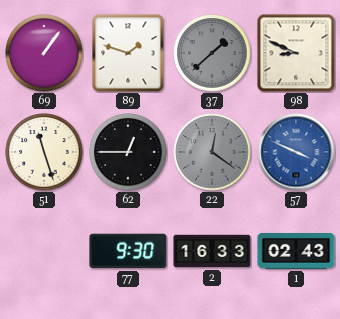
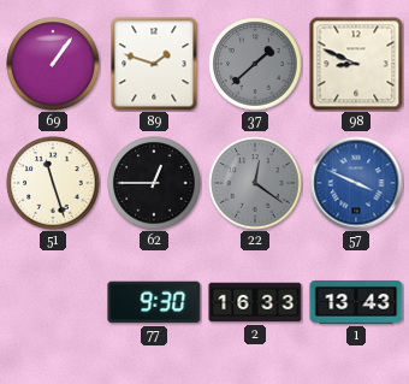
1: 02:43 -> 13:43 (356, 302)
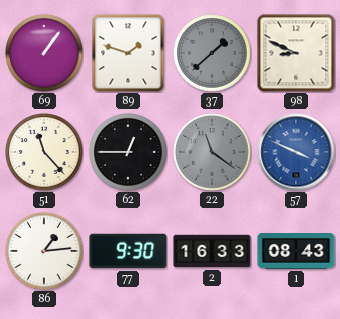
51: 11:27 -> 11:23 (44, 152)
22: 12:21 -> 11:21 (212, 152)
86: none -> 1:14 (44, 251)
1: 13:43 -> 08:43 (296, 251)
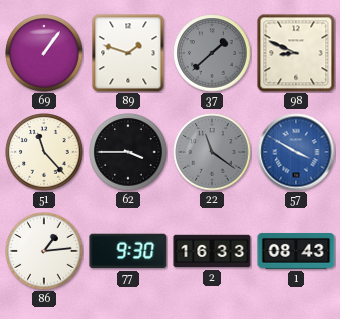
62: 12:45 -> 3:45 (128, 152)
57: 3:49 -> 3:50 (296, 152)
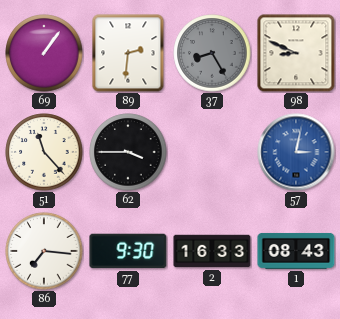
89: 1:48 -> 2:31 (128, 53)
37: 1:38 -> 8:25 (212, 53)
22: 11:21 -> none (212, 152)
57: 3:50 -> 3:02 (296, 152)
86: 1:14 -> 7:16 (44, 251)
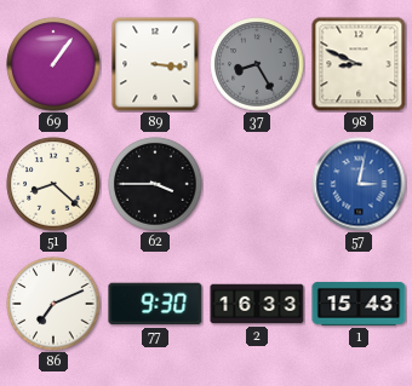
89: 2:31 -> 3:16 (155, 64)
51: 11:23 -> 8:22 (53, 184)
86: 7:16 -> 7:11 (53, 304)
1: 08:43 -> 15:43 (359, 304)
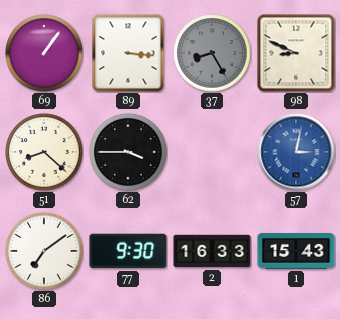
86: 7:11 -> 7:09 (44, 251)
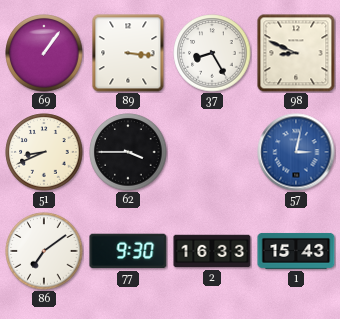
37 dial: grey -> white (212, 53)
51: 8:22 -> 8:41 (44, 152)
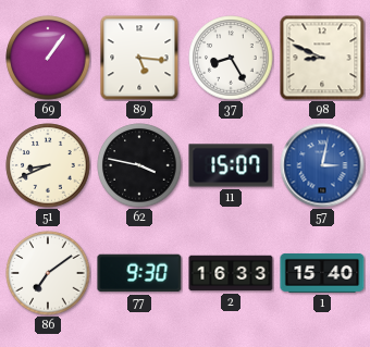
89: 3:16 -> 5:16 (139, 58)
62: 3:45 -> 3:47 (139, 165)
11: none -> 15:07 (231, 165)
1: 15:43 -> 15:40 (322, 273)
